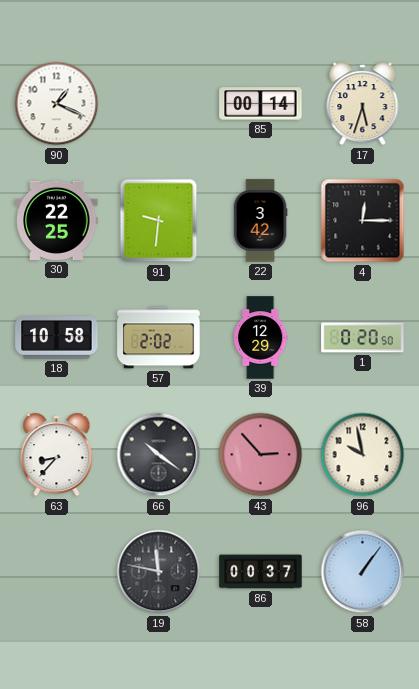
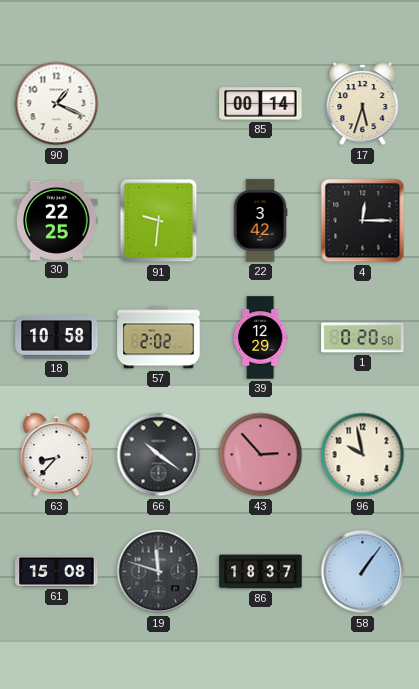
61: none -> 15:08 (57, 571)
19: 11:47 -> 11:48 (159, 572)
86: 00:37 -> 18:37 (261, 572)
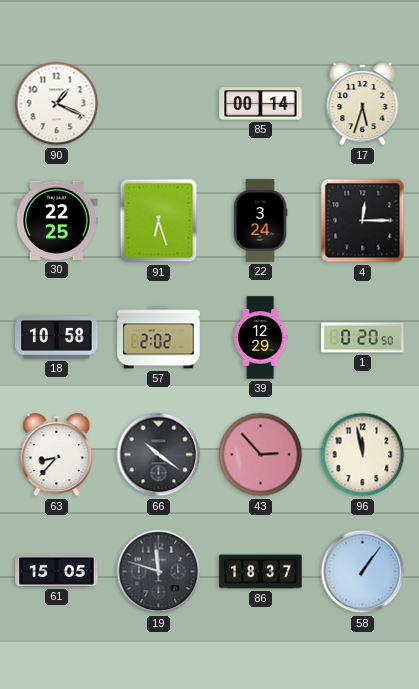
91: 9:31 -> 6:27 (159, 221)
22: 3:42 -> 3:24 (260, 221)
96: 9:58 -> 11:58 (363, 455)
61: 15:08 -> 15:05 (57, 571)
